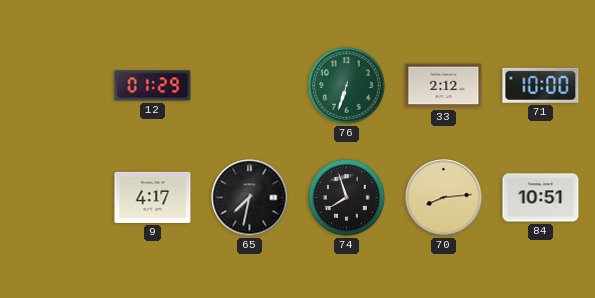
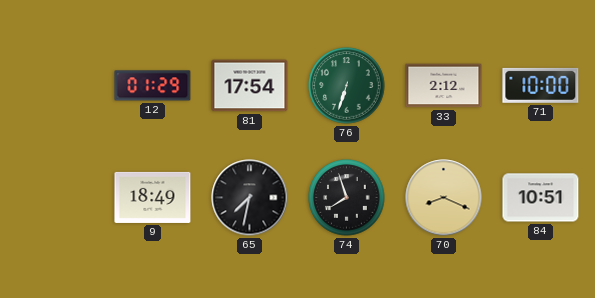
81: none -> 17:54 (250, 86)
9: 4:17 -> 18:49 (153, 197)
70: 8:14 -> 8:19 (444, 198)
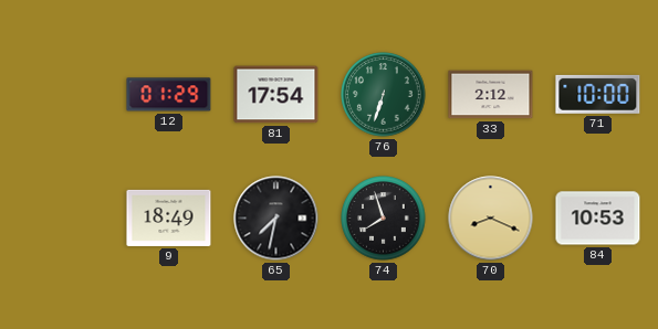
84: 10:51 -> 10:53 (598, 219)
